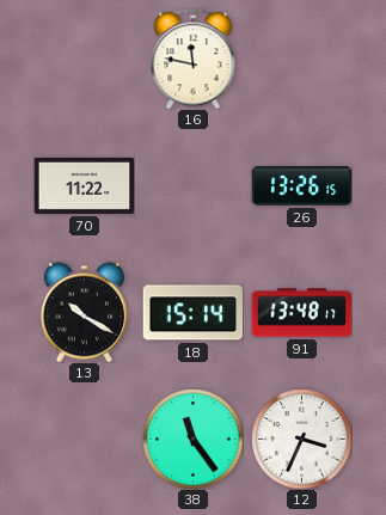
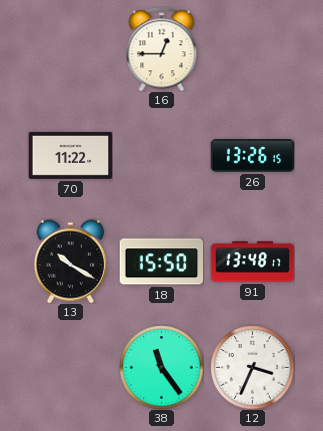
16: 11:47 -> 12:45 (162, 49)
18: 15:14 -> 15:50 (161, 262)
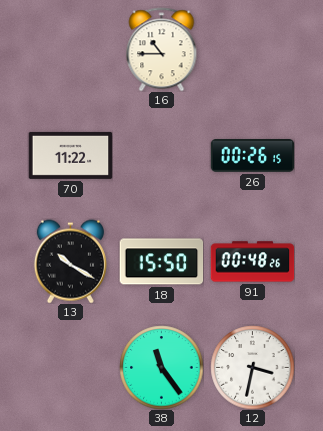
16: 12:45 -> 10:45 (162, 49)
26: 13:26 -> 00:26 (252, 156)
91: 13:48 -> 00:48 (252, 262)
12: 3:34 -> 3:32 (252, 367)
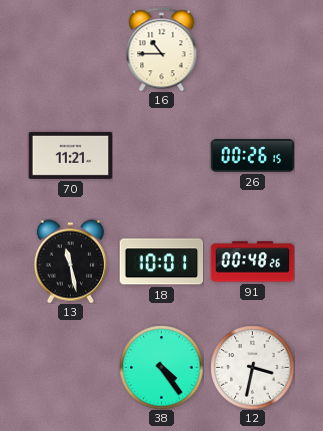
70: 11:22 -> 11:21 (70, 155)
13: 10:20 -> 11:28 (70, 261)
18: 15:50 -> 10:01 (161, 262)
38: 11:24 -> 4:24 (161, 367)
